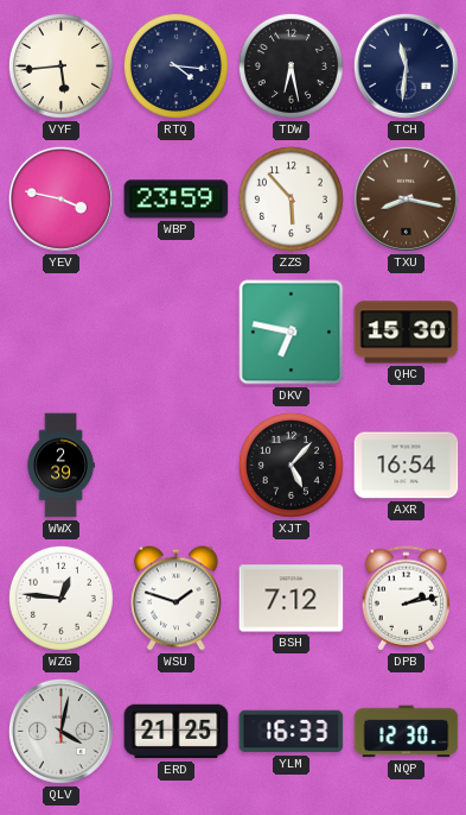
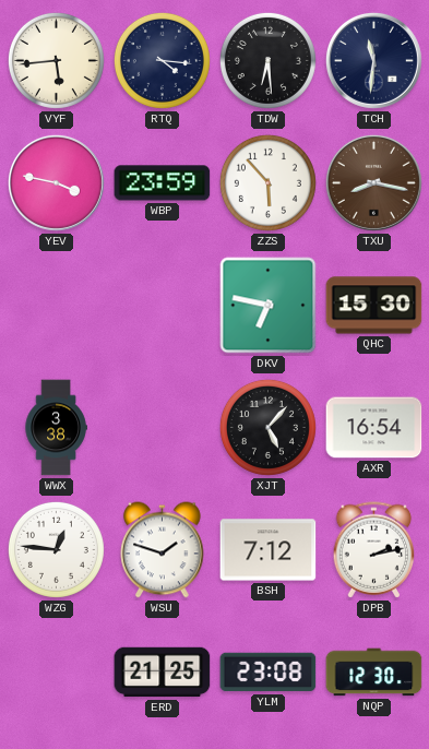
TDW: 6:28 -> 6:29 (267, 60)
WWX: 2:39 -> 3:38 (56, 428)
QLV: 4:02 -> none (60, 731)
YLM: 16:33 -> 23:08 (269, 673)
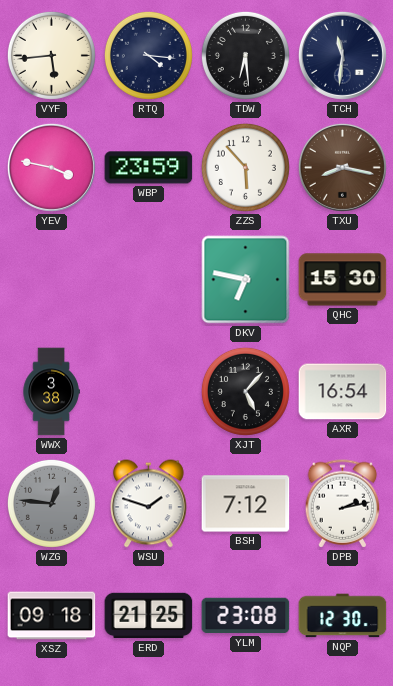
WZG dial: white -> grey (51, 503)
XSZ: none -> 09:18 (52, 616)
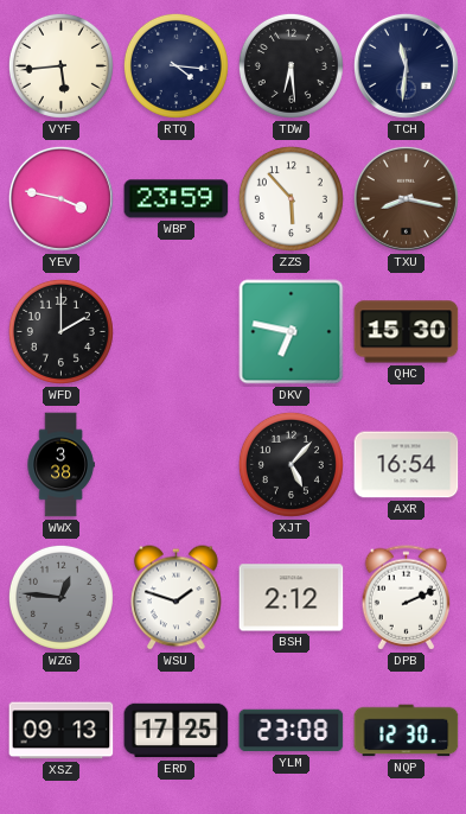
WFD: none -> 2:00 (60, 331)
BSH: 7:12 -> 2:12 (292, 598)
DPB: 2:13 -> 2:11 (407, 598)
XSZ: 09:18 -> 09:13 (62, 731)
ERD: 21:25 -> 17:25 (177, 731)
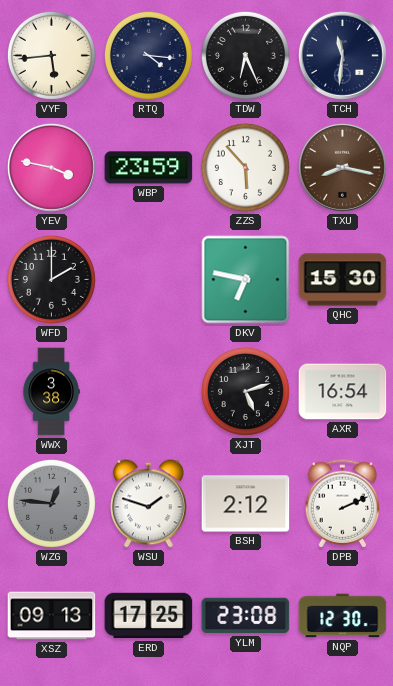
TDW: 6:29 -> 6:26 (245, 55)
XJT: 5:07 -> 5:12 (245, 391)
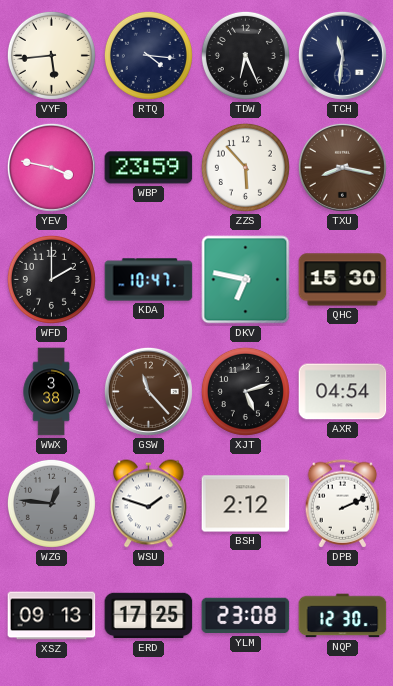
KDA: none -> 10:47 (149, 280)
GSW: none -> 11:23 (148, 391)
AXR: 16:54 -> 04:54 (343, 392)
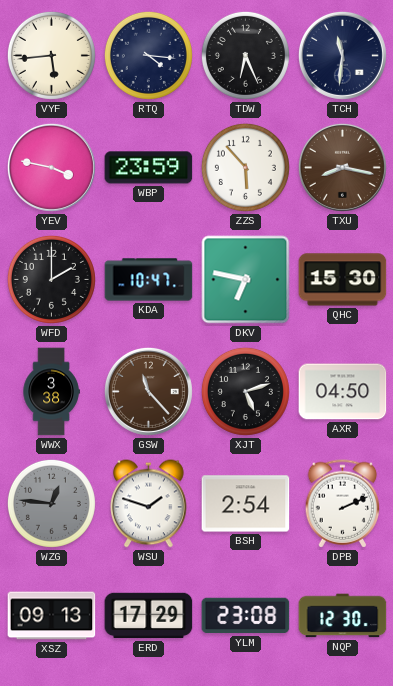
AXR: 04:54 -> 04:50 (343, 392)
BSH: 2:12 -> 2:54 (246, 504)
ERD: 17:25 -> 17:29 (149, 616)
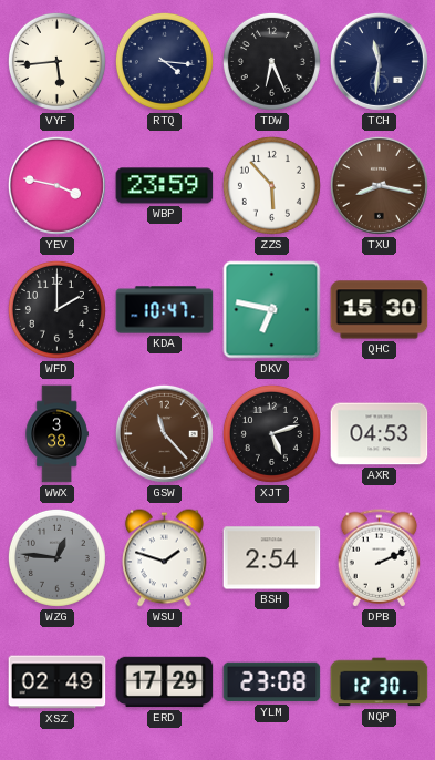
AXR: 04:50 -> 04:53 (380, 434)
XSZ: 09:13 -> 02:49 (58, 682)
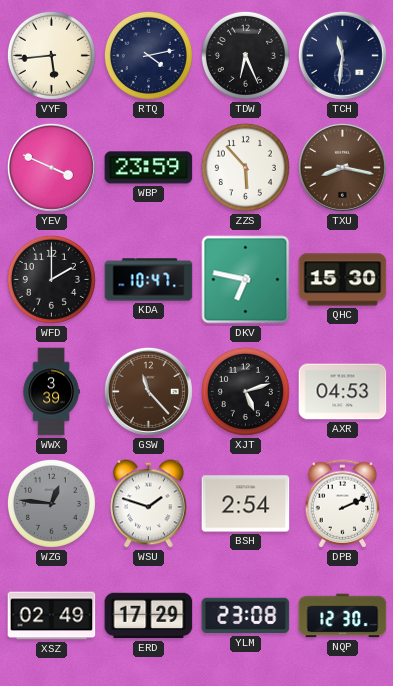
RTQ: 4:16 -> 4:13 (148, 55)
YEV: 3:47 -> 3:49 (51, 167)
WWX: 3:38 -> 3:39 (51, 392)
